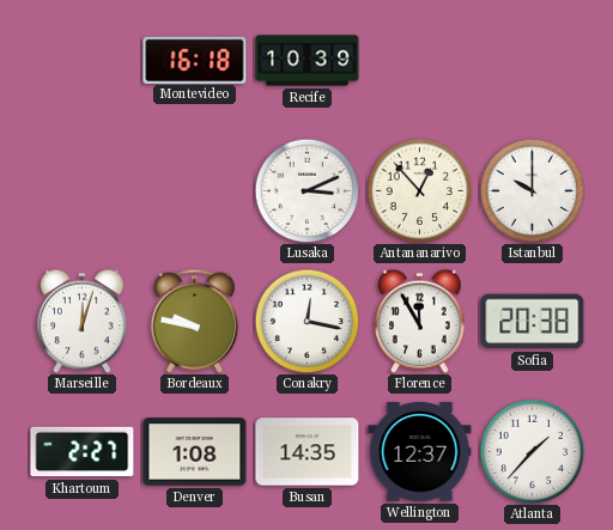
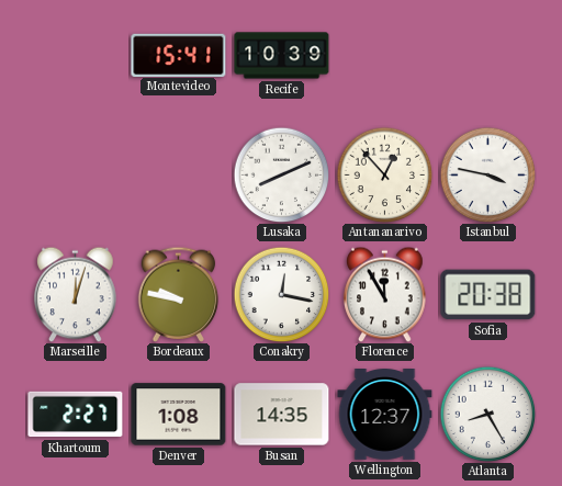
Montevideo: 16:18 -> 15:41 (179, 55)
Lusaka: 3:11 -> 8:11 (281, 174)
Istanbul: 10:00 -> 3:47 (487, 174)
Atlanta: 1:37 -> 8:25 (487, 414)
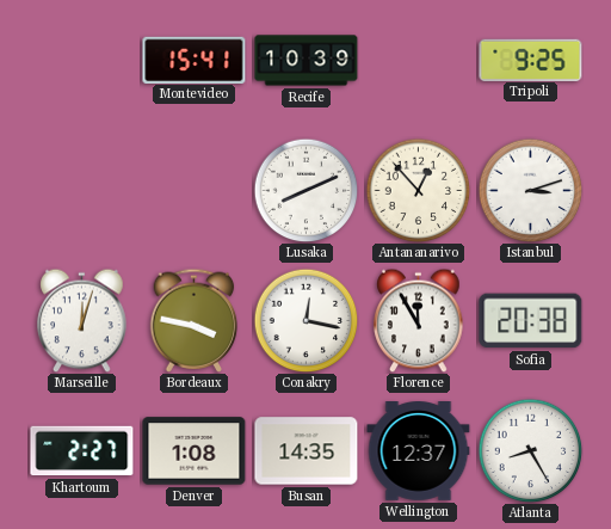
Tripoli: none -> 9:25 (531, 60)
Istanbul: 3:47 -> 3:12 (530, 190)
Bordeaux: 9:47 -> 3:47 (195, 320)
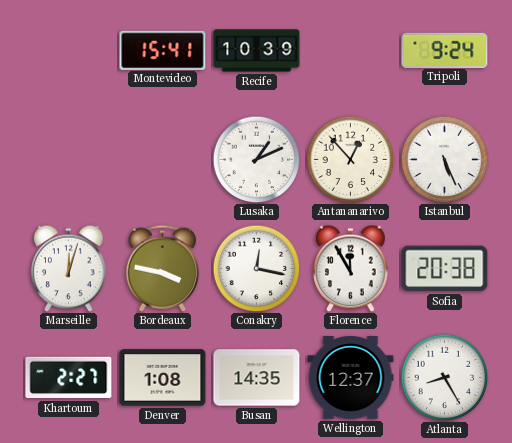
Tripoli: 9:25 -> 9:24 (445, 50)
Lusaka: 8:11 -> 1:11 (256, 159)
Istanbul: 3:12 -> 5:26 (444, 159)
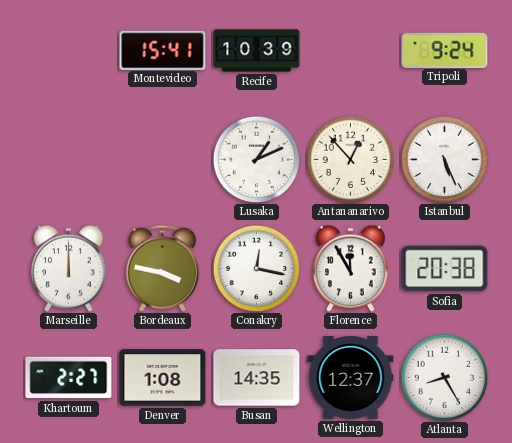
Marseille: 12:03 -> 12:00 (69, 268)
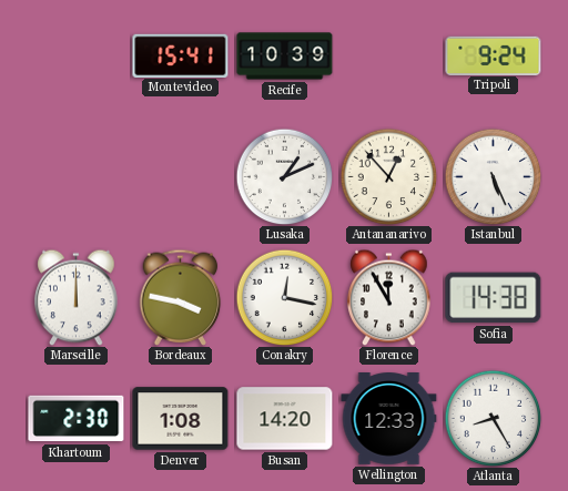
Sofia: 20:38 -> 14:38 (494, 298)
Khartoum: 2:27 -> 2:30 (77, 419)
Busan: 14:35 -> 14:20 (285, 419)
Wellington: 12:37 -> 12:33 (389, 419)
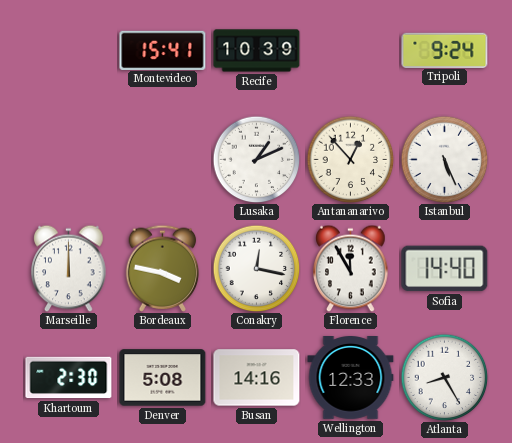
Sofia: 14:38 -> 14:40 (445, 269)
Denver: 1:08 -> 5:08 (163, 378)
Busan: 14:20 -> 14:16 (257, 378)
